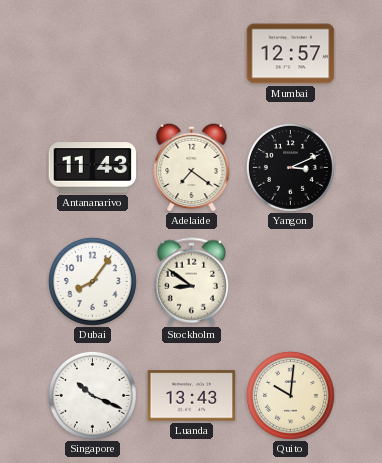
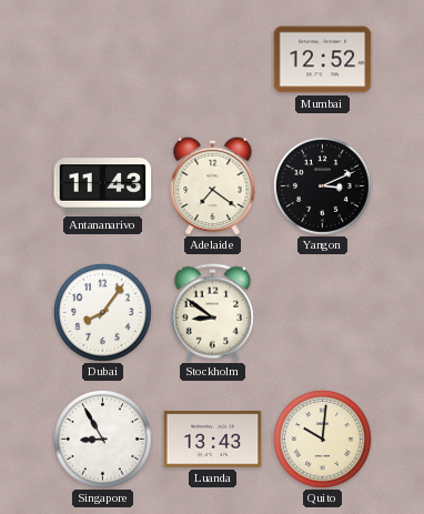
Mumbai: 12:57 -> 12:52 (323, 60)
Singapore: 10:19 -> 8:55 (102, 439)
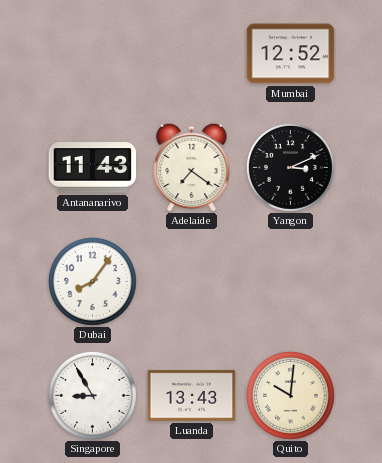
Stockholm: 8:51 -> none (212, 313)
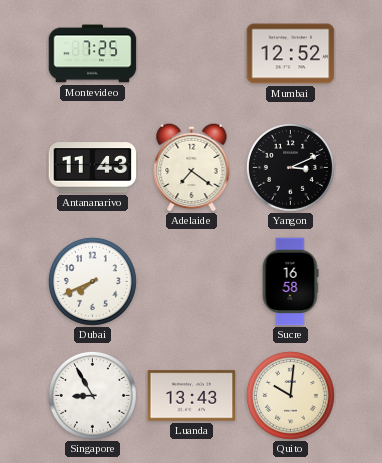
Montevideo: none -> 7:25 (93, 54)
Dubai: 8:06 -> 7:41 (92, 281)
Sucre: none -> 16:58 (290, 282)
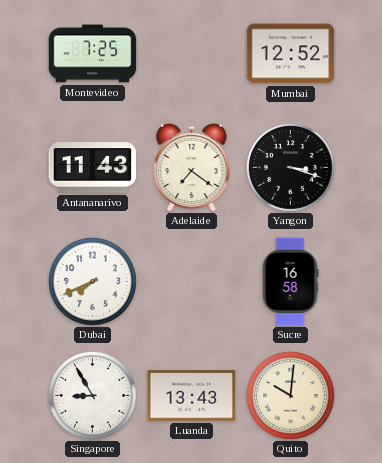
Yangon: 3:11 -> 3:18 (290, 167)
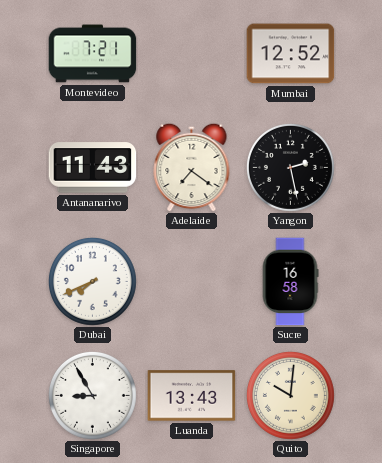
Montevideo: 7:25 -> 7:21 (93, 54)
Yangon: 3:18 -> 2:28 (290, 167)
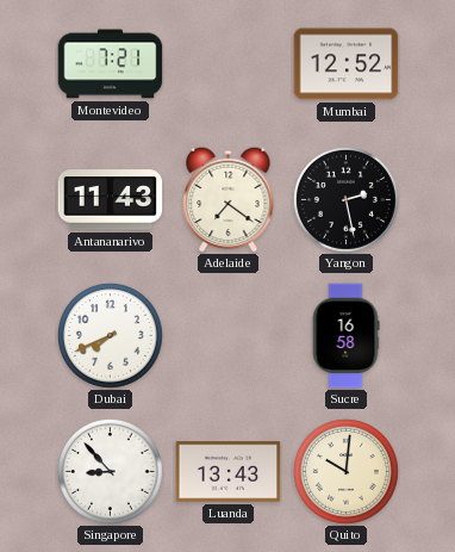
Singapore: 8:55 -> 8:53 (110, 471)
